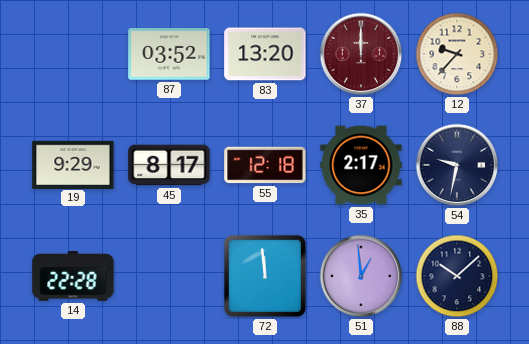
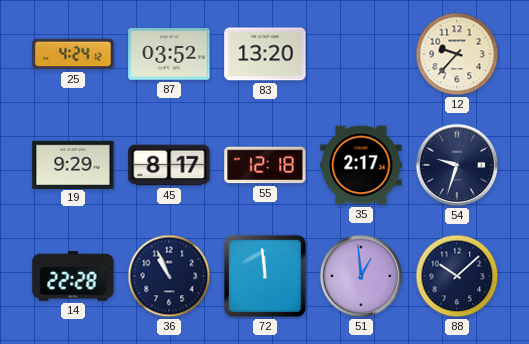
25: none -> 4:24 (73, 54)
37: 12:00 -> none (361, 54)
54: 9:32 -> 9:33 (457, 165)
36: none -> 10:56 (169, 276)
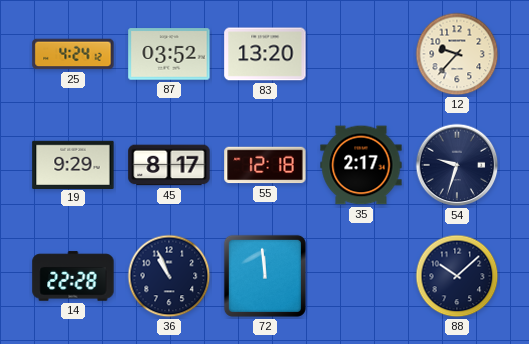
51: 12:59 -> none (361, 276)
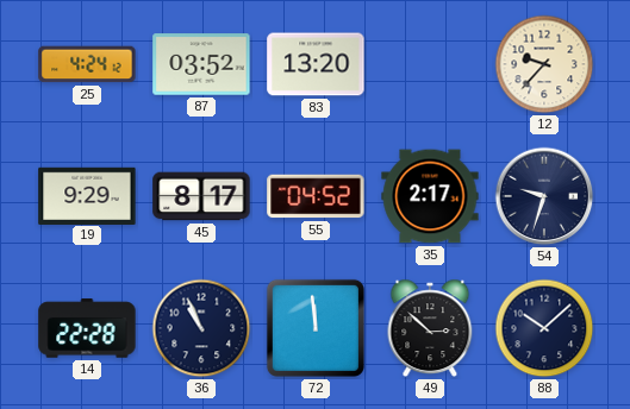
55: 12:18 -> 04:52 (316, 196)
49: none -> 2:52 (430, 328)
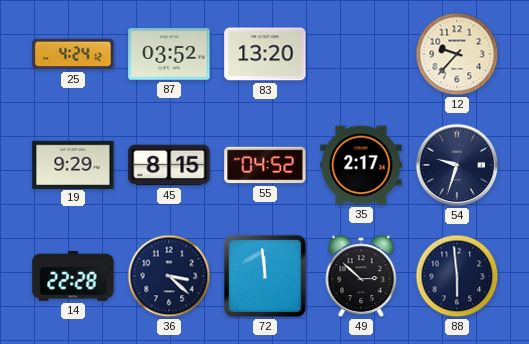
45: 8:17 -> 8:15 (169, 165)
36: 10:56 -> 3:22 (169, 276)
88: 10:08 -> 5:59 (457, 276)
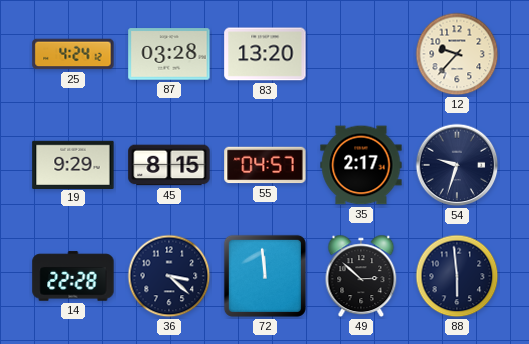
87: 03:52 -> 03:28 (169, 54)
55: 04:52 -> 04:57 (265, 165)
